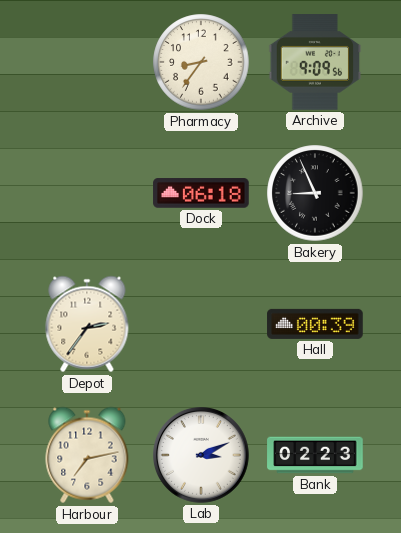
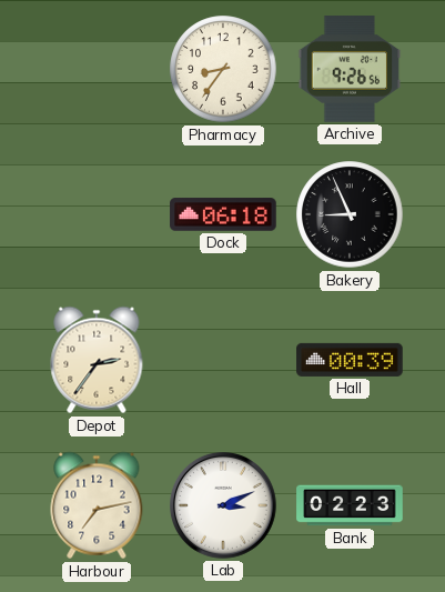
Archive: 9:09 -> 9:26 (350, 69)
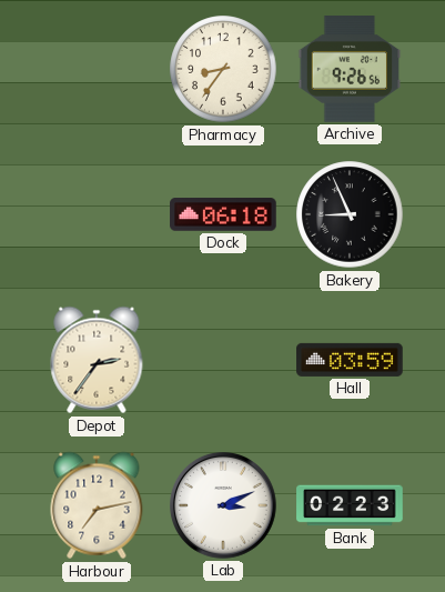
Hall: 00:39 -> 03:59 (350, 360)
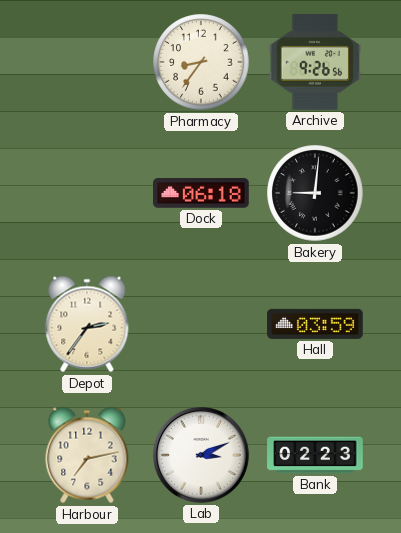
Bakery: 8:56 -> 9:01 (315, 193)
